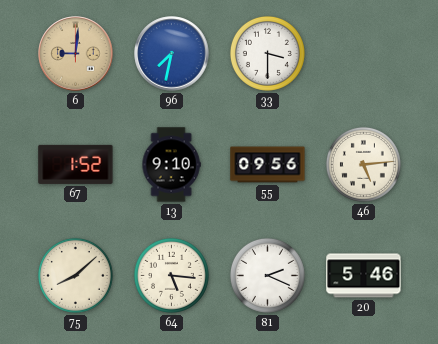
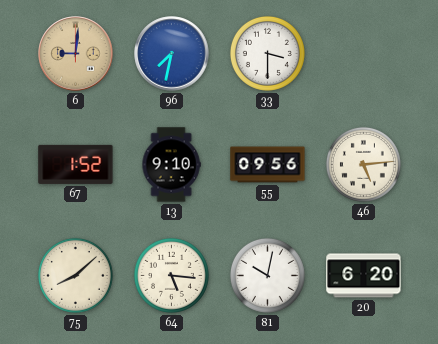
81: 2:19 -> 10:02 (267, 275)
20: 5:46 -> 6:20 (364, 276)
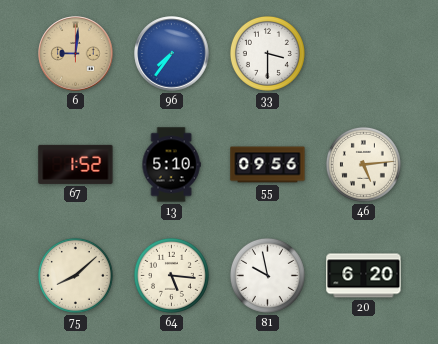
96: 7:32 -> 7:36 (172, 54)
13: 9:10 -> 5:10 (171, 165)
81: 10:02 -> 9:58 (267, 275)
